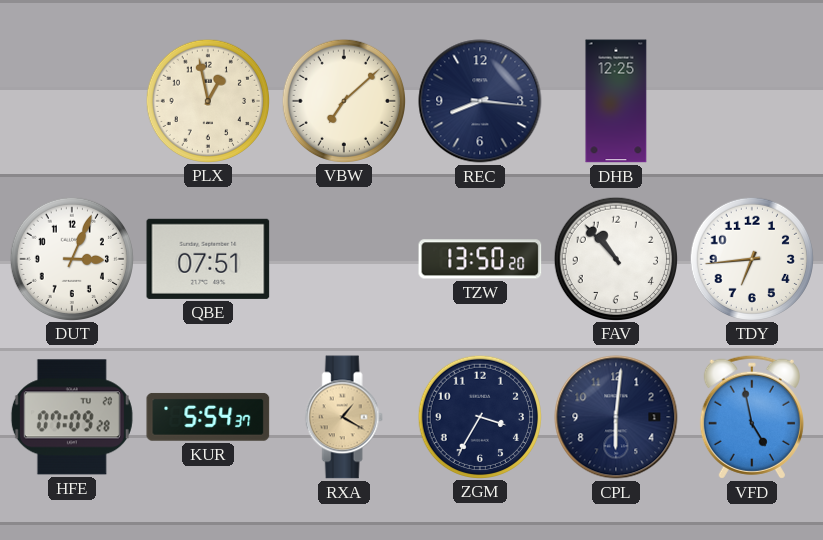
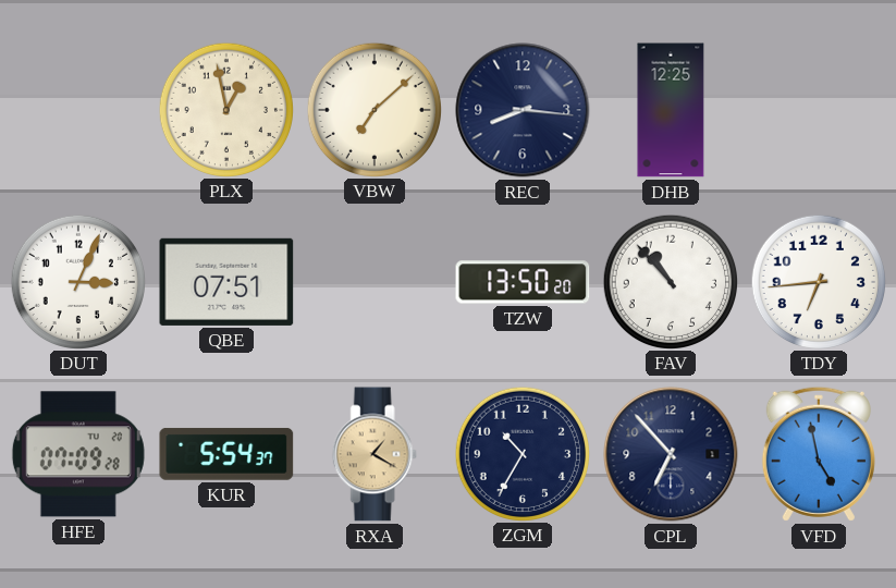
ZGM: 3:35 -> 10:35 (521, 453)
CPL: 6:01 -> 6:53 (671, 454)
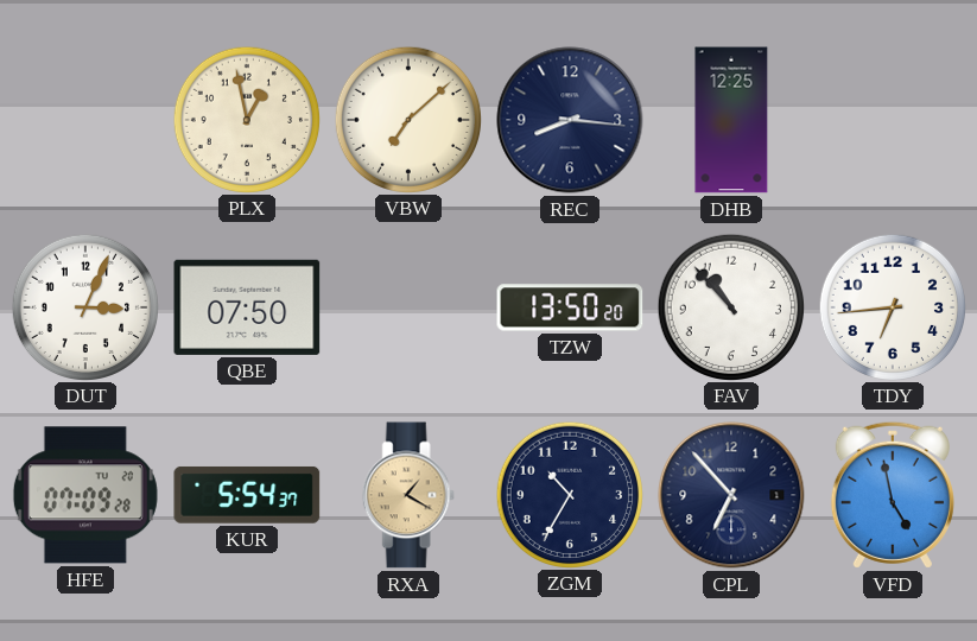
QBE: 07:51 -> 07:50 (247, 307)
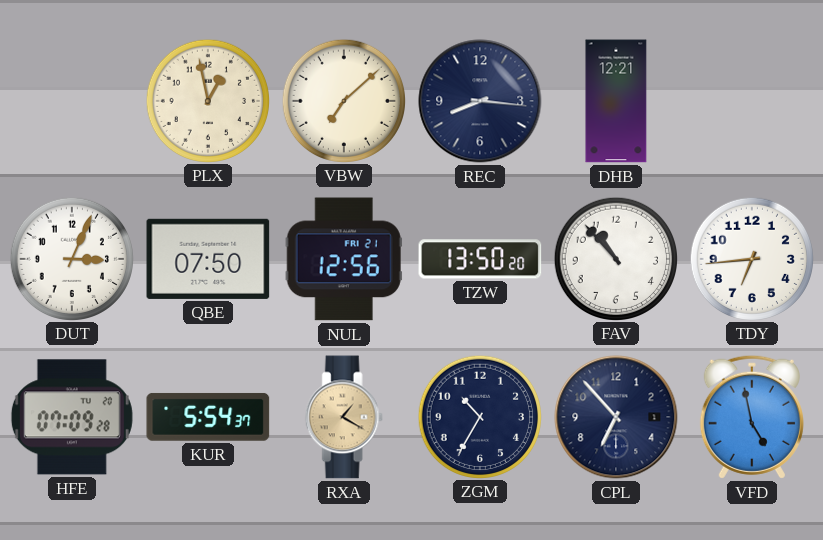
DHB: 12:25 -> 12:21 (616, 101)
NUL: none -> 12:56 (344, 259)
